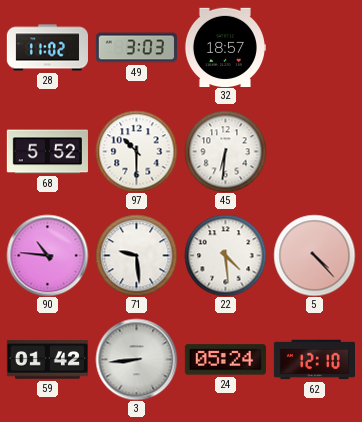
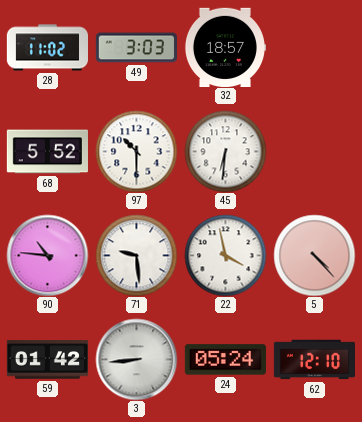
22: 4:29 -> 3:58 (225, 255)
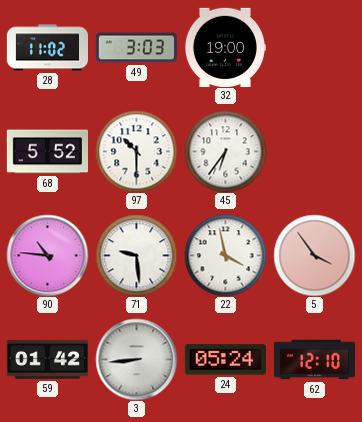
32: 18:57 -> 19:00 (225, 47)
45: 6:31 -> 6:36 (225, 151)
5: 4:23 -> 3:54 (314, 255)
